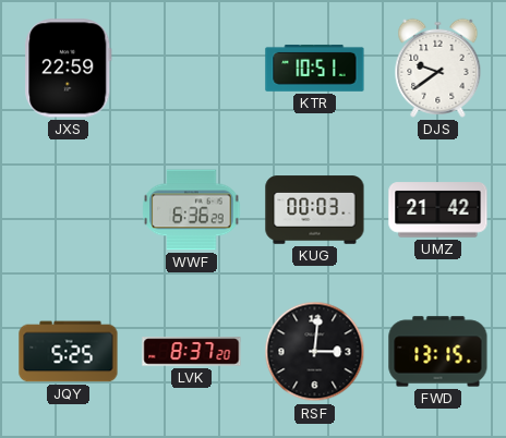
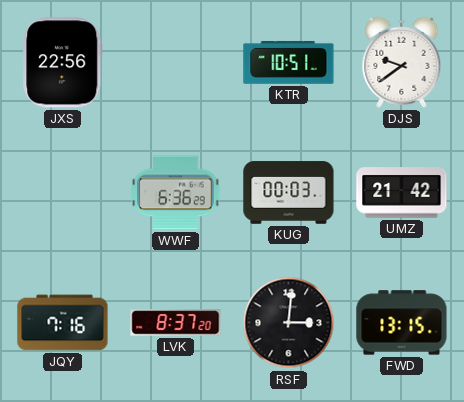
JXS: 22:59 -> 22:56 (63, 63)
JQY: 5:25 -> 7:16 (63, 323)
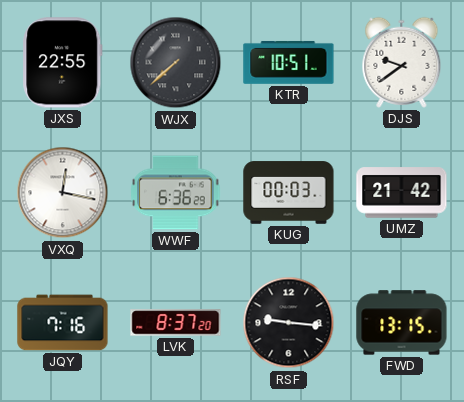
JXS: 22:56 -> 22:55 (63, 63)
WJX: none -> 7:38 (176, 63)
VXQ: none -> 12:17 (63, 193)
RSF: 3:01 -> 9:16 (289, 323)
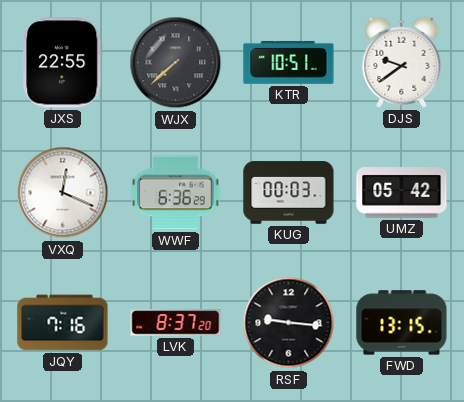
VXQ: 12:17 -> 12:19 (63, 193)
UMZ: 21:42 -> 05:42 (402, 193)
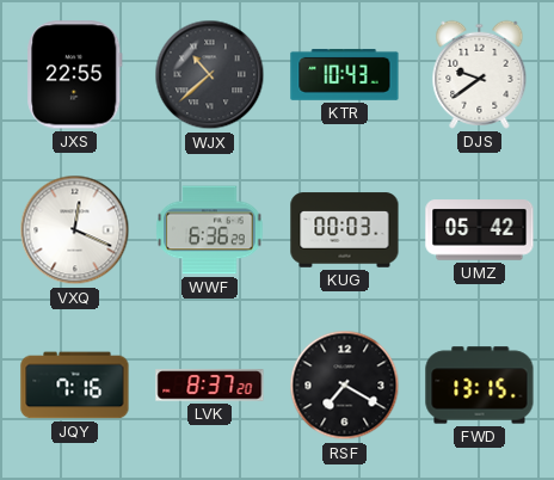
WJX: 7:38 -> 10:38 (210, 75)
KTR: 10:51 -> 10:43 (345, 74)
RSF: 9:16 -> 7:20 (345, 386)
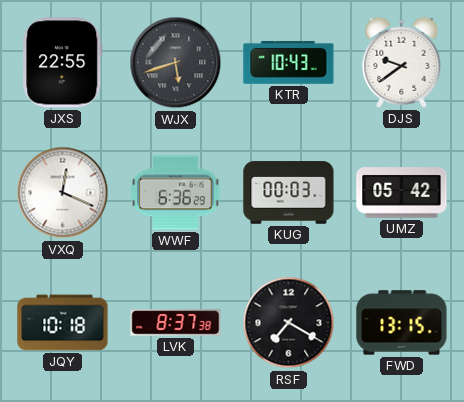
WJX: 10:38 -> 5:42 (176, 63)
JQY: 7:16 -> 10:18 (63, 323)
LVK: 8:37:20 -> 8:37:38 (176, 323)
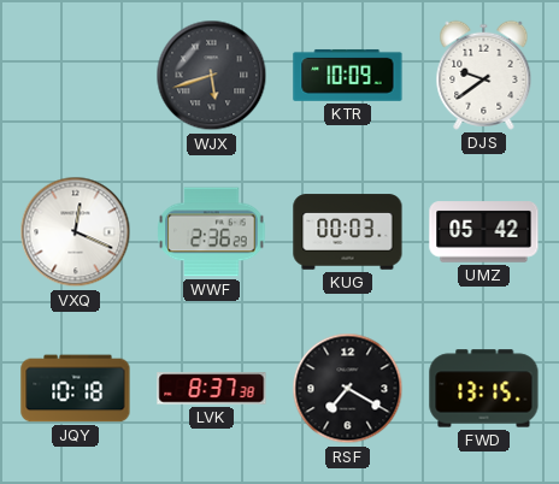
JXS: 22:55 -> none (63, 63)
KTR: 10:43 -> 10:09 (348, 75)
WWF: 6:36 -> 2:36 (212, 232)
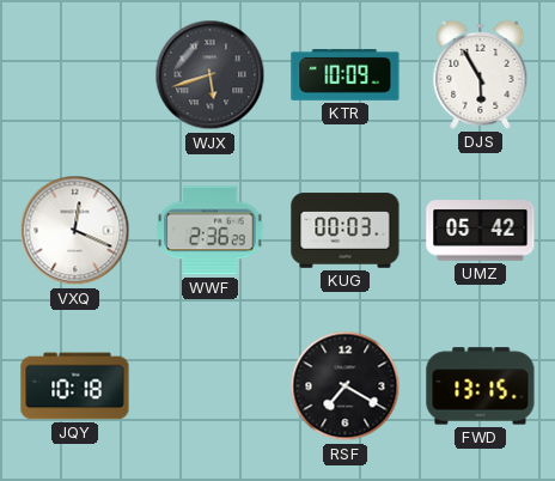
DJS: 9:39 -> 5:55 (481, 74)
LVK: 8:37 -> none (212, 389)
